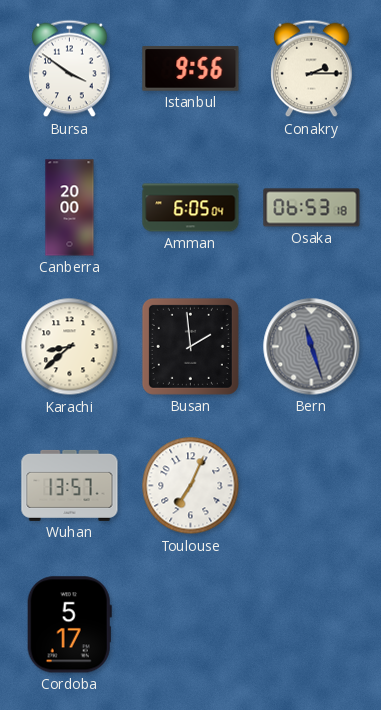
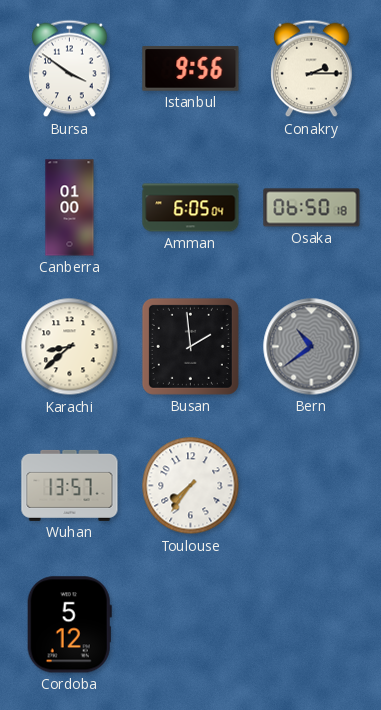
Canberra: 20:00 -> 01:00 (70, 208)
Osaka: 06:53 -> 06:50 (312, 208)
Bern: 11:27 -> 10:39 (312, 347)
Toulouse: 7:04 -> 7:36 (191, 486)
Cordoba: 5:17 -> 5:12 (69, 625)
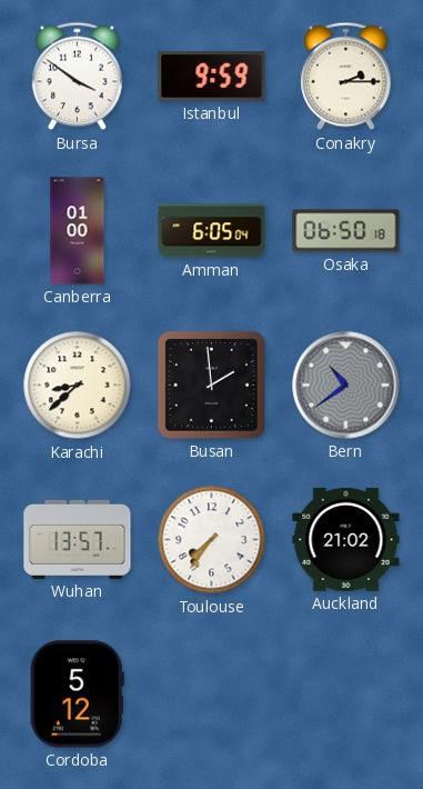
Istanbul: 9:56 -> 9:59 (212, 77)
Auckland: none -> 21:02 (346, 539)
